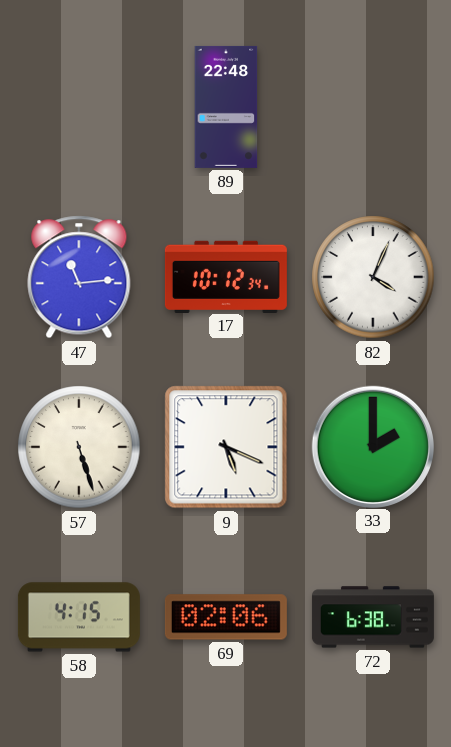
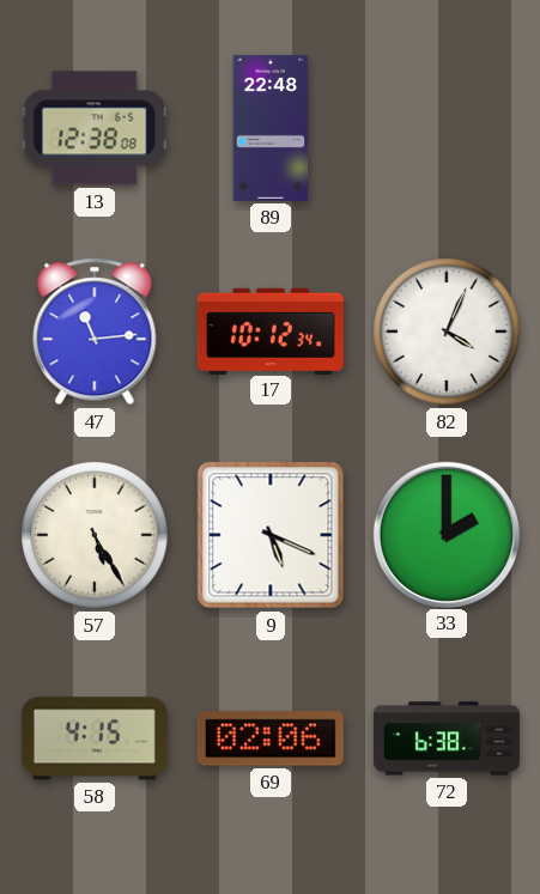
13: none -> 12:38 (95, 128)
57: 5:27 -> 5:25 (95, 535)
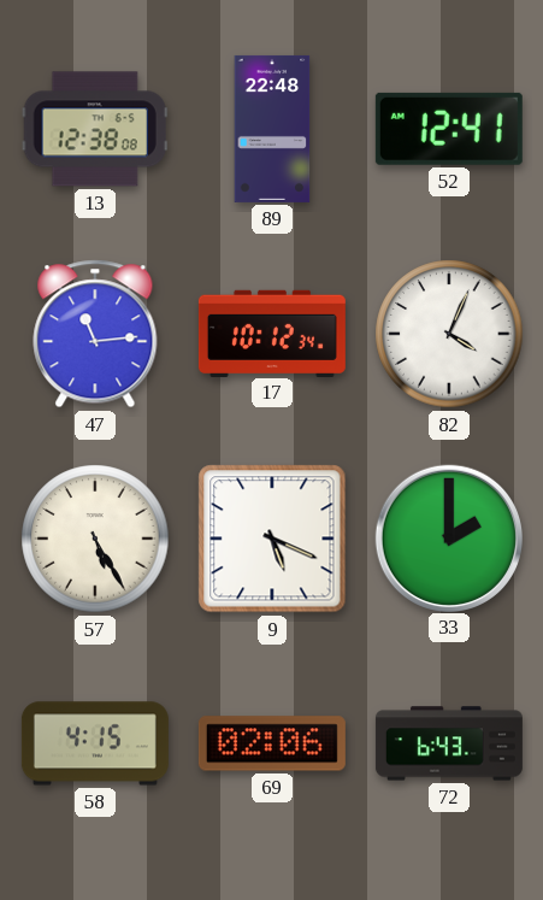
52: none -> 12:41 (449, 129)
72: 6:38 -> 6:43 (449, 743)
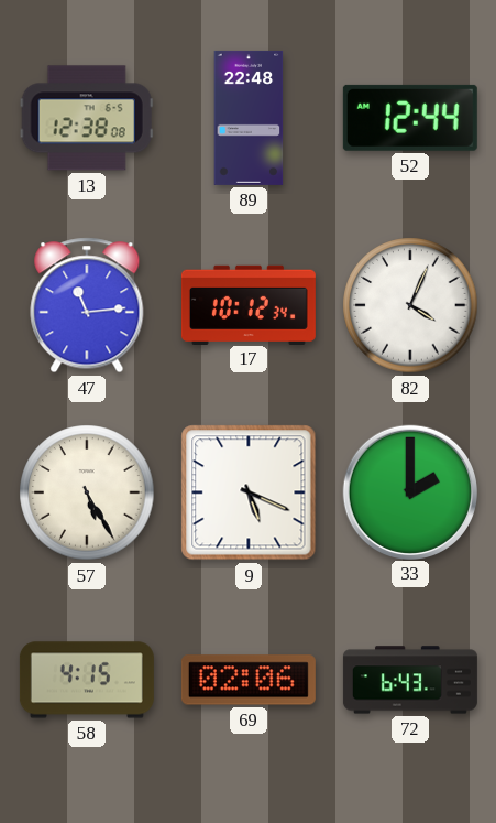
52: 12:41 -> 12:44 (410, 118)
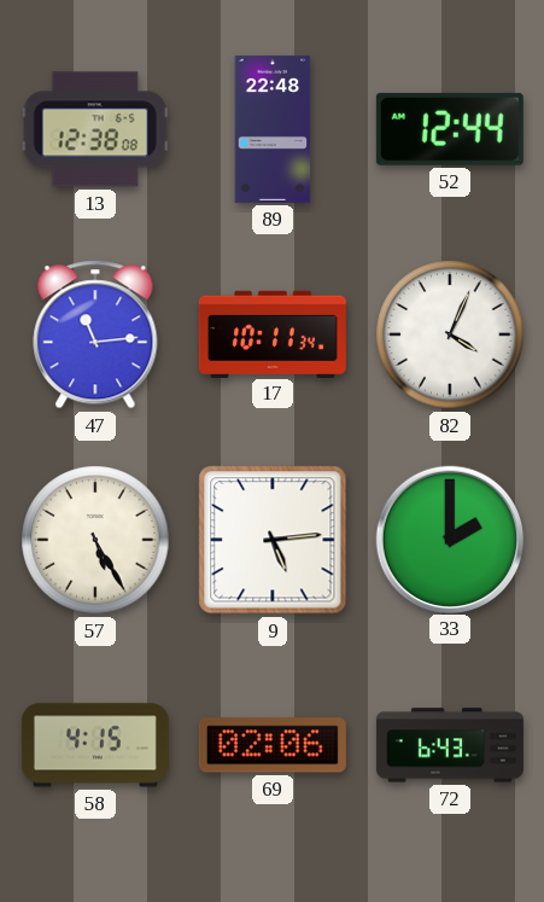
17: 10:12 -> 10:11 (273, 333)
9: 5:19 -> 5:14 (273, 540)
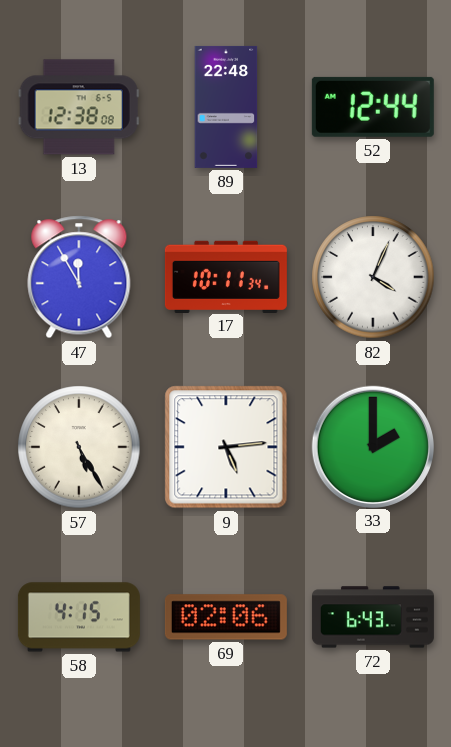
47: 11:14 -> 11:55 (79, 277)
